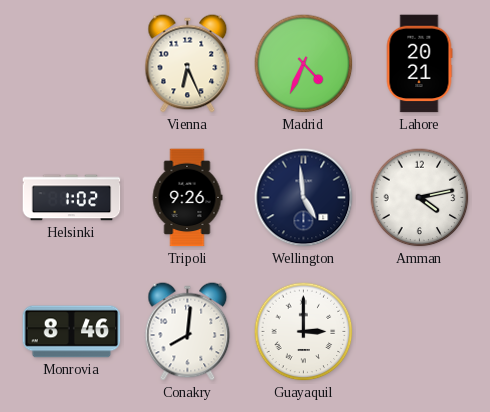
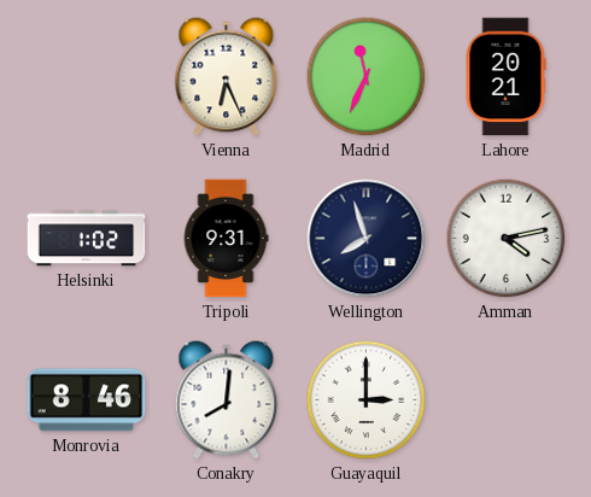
Madrid: 4:34 -> 11:34 (367, 77)
Tripoli: 9:26 -> 9:31 (226, 239)
Wellington: 4:59 -> 7:57 (367, 239)
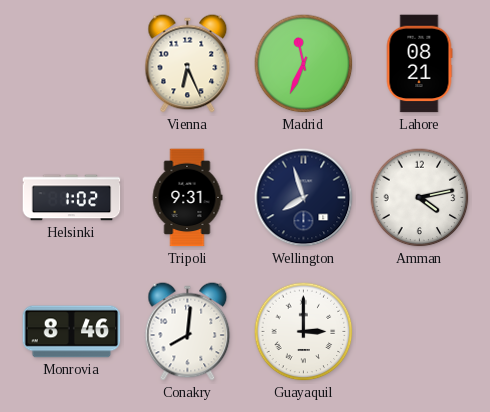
Lahore: 20:21 -> 08:21 (419, 64)
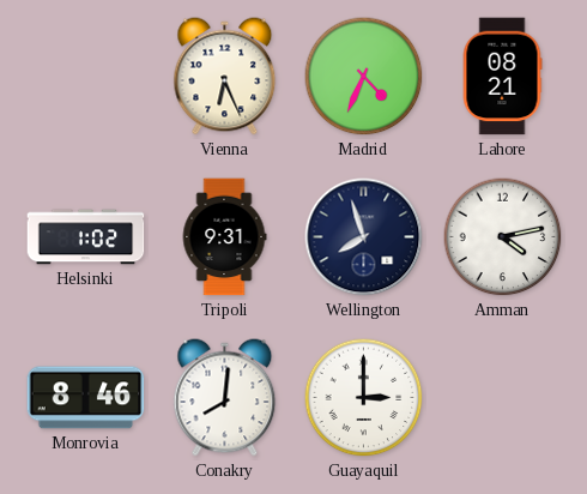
Madrid: 11:34 -> 4:34 (364, 77)
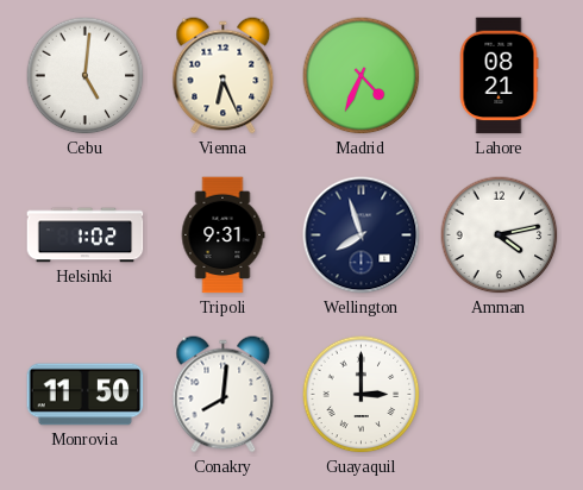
Cebu: none -> 5:01 (86, 76)
Monrovia: 8:46 -> 11:50 (86, 395)
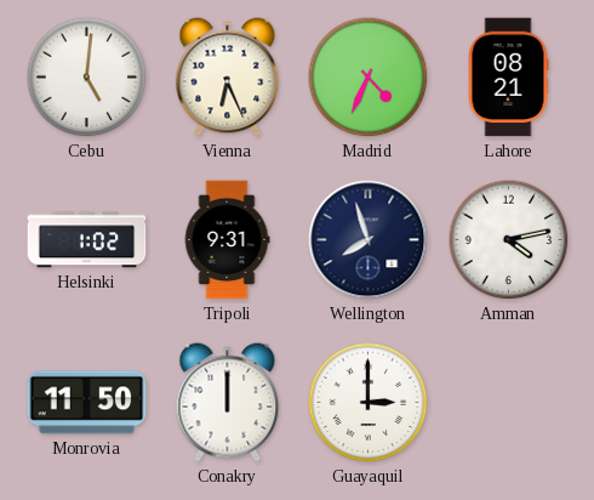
Conakry: 8:01 -> 12:00 (228, 403)
